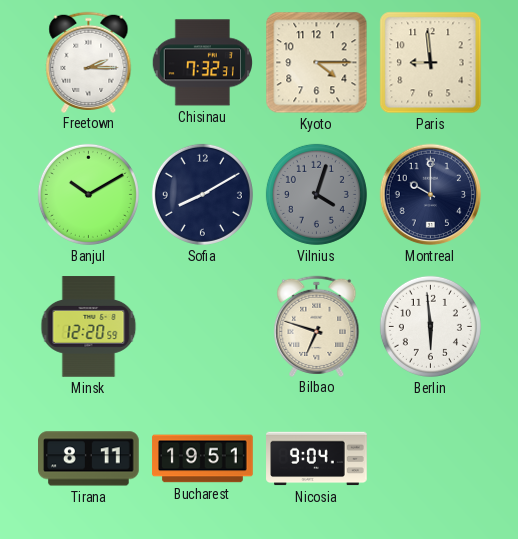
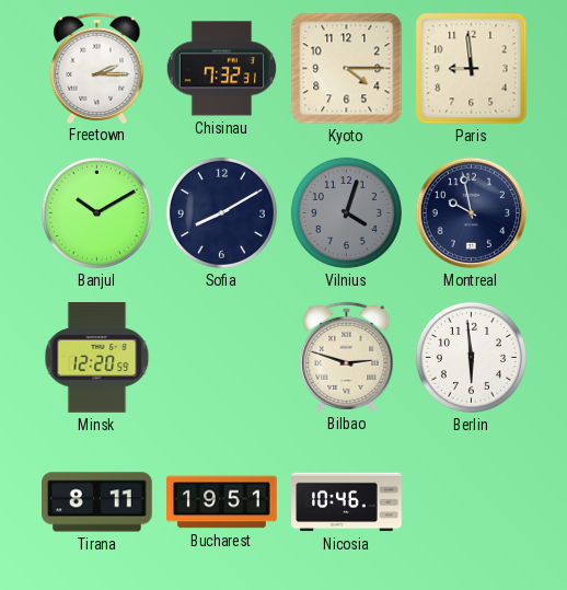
Montreal: 10:00 -> 9:58 (472, 213)
Bilbao: 6:48 -> 2:48 (347, 357)
Nicosia: 9:04 -> 10:46 (347, 502)
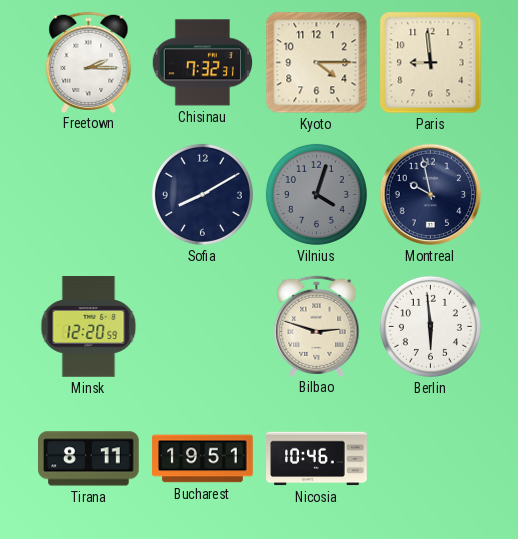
Banjul: 10:10 -> none (96, 212)
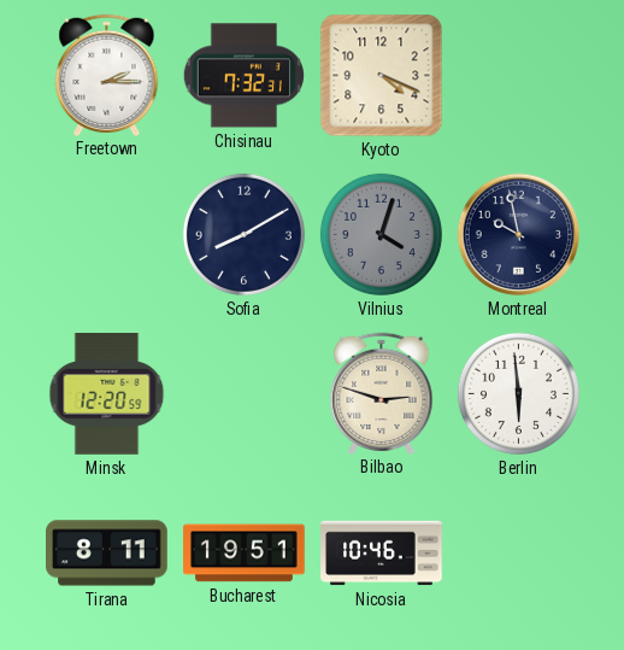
Kyoto: 4:15 -> 4:19 (382, 76)
Paris: 8:59 -> none (431, 63)
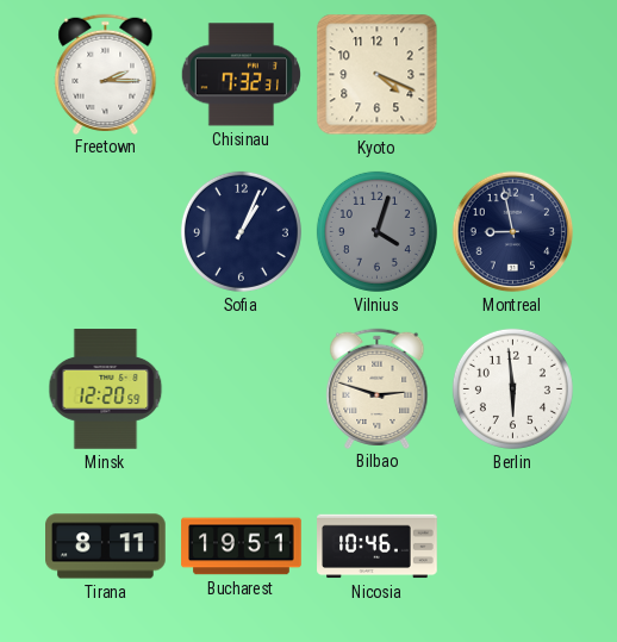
Sofia: 8:10 -> 1:04 (241, 231)
Montreal: 9:58 -> 8:58 (513, 232)
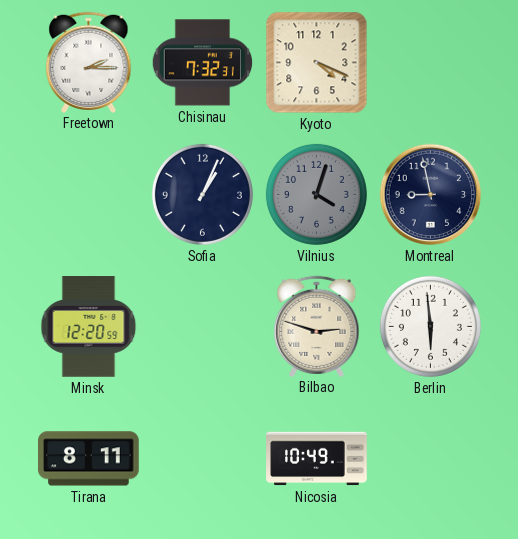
Bucharest: 19:51 -> none (242, 547)
Nicosia: 10:46 -> 10:49 (317, 459)
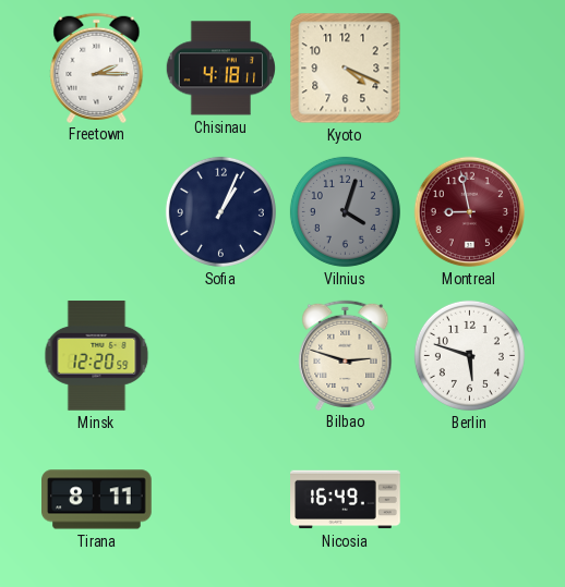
Chisinau: 7:32 -> 4:18 (220, 69)
Montreal dial: navy -> burgundy (470, 212)
Berlin: 5:59 -> 5:48 (469, 355)
Nicosia: 10:49 -> 16:49 (346, 500)
